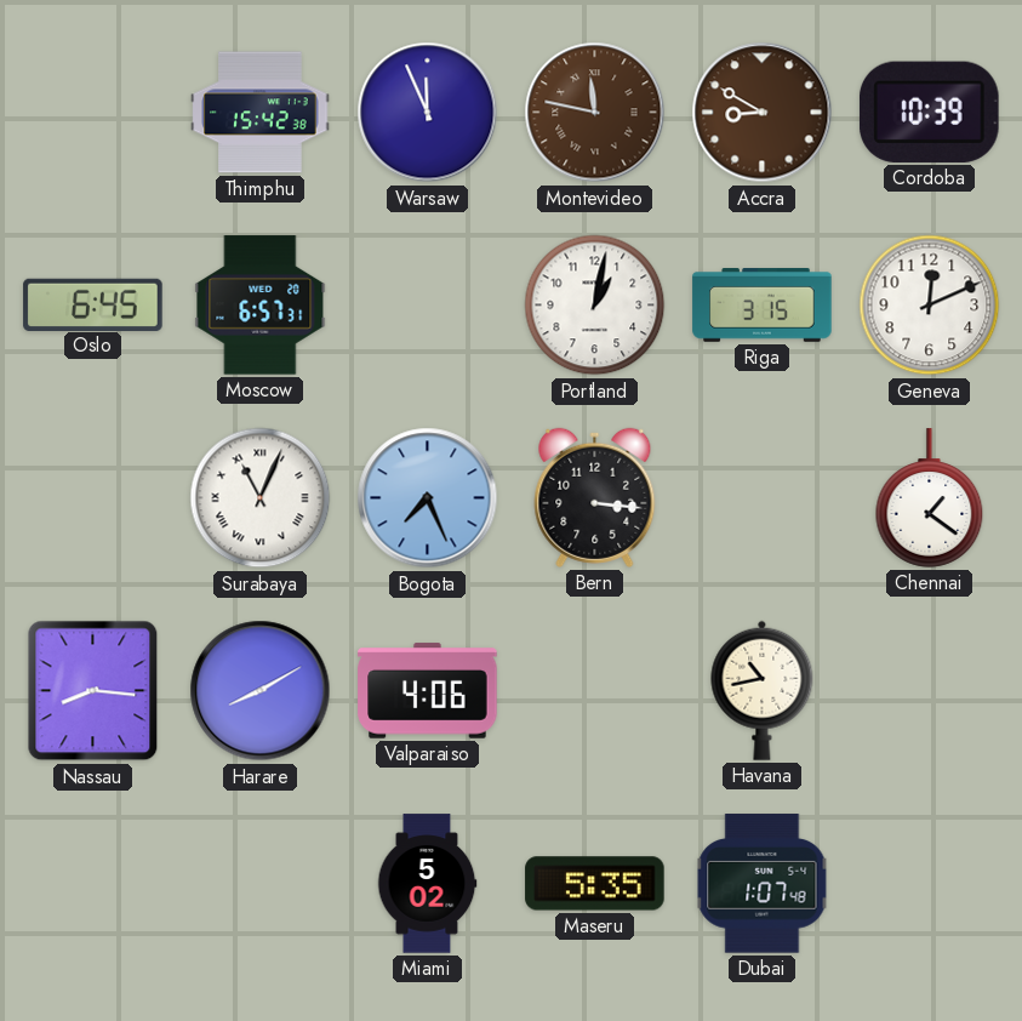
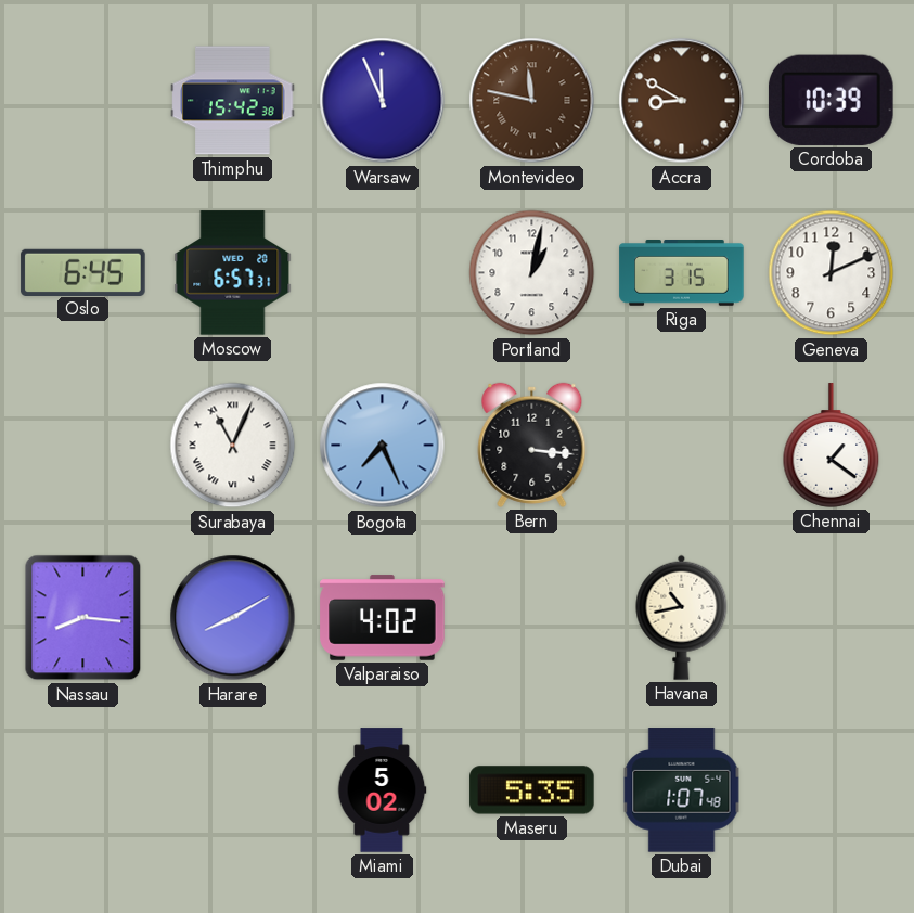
Valparaiso: 4:06 -> 4:02 (383, 618)
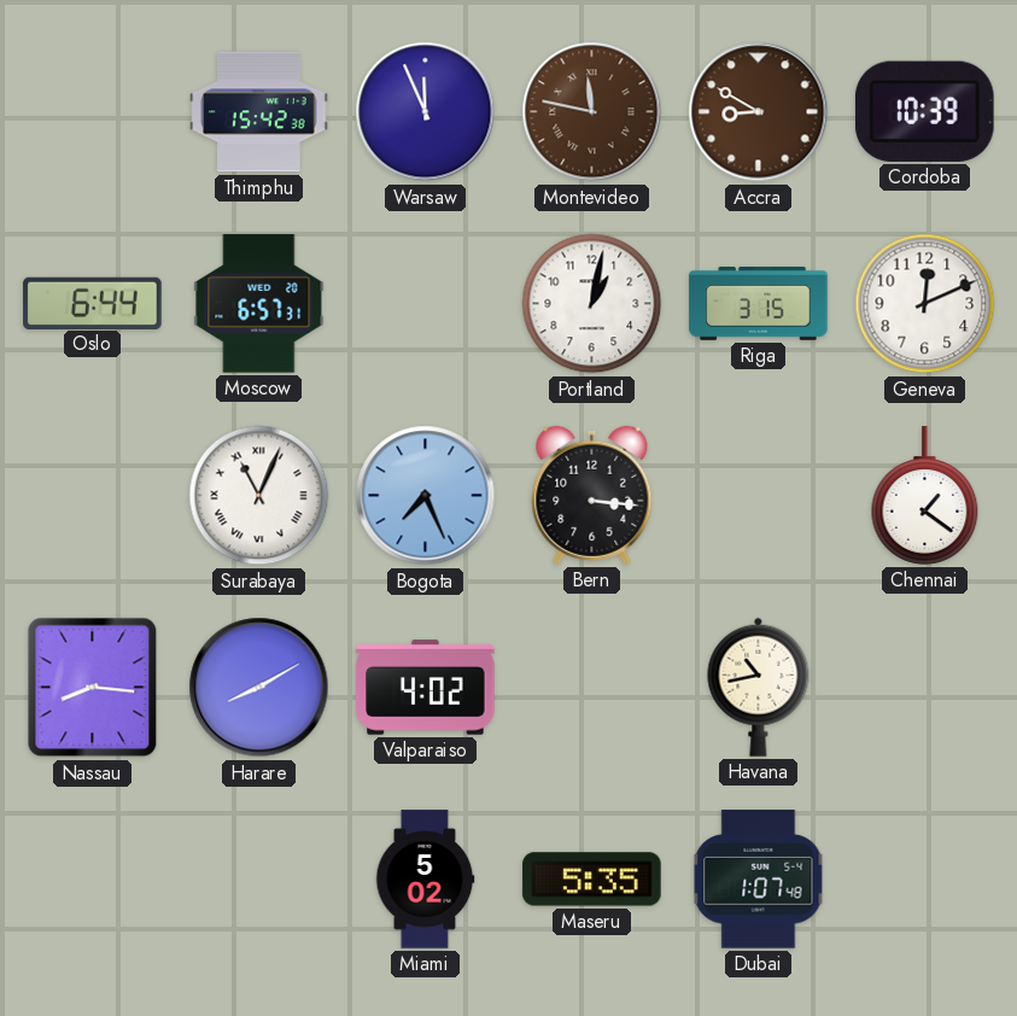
Oslo: 6:45 -> 6:44 (93, 303)
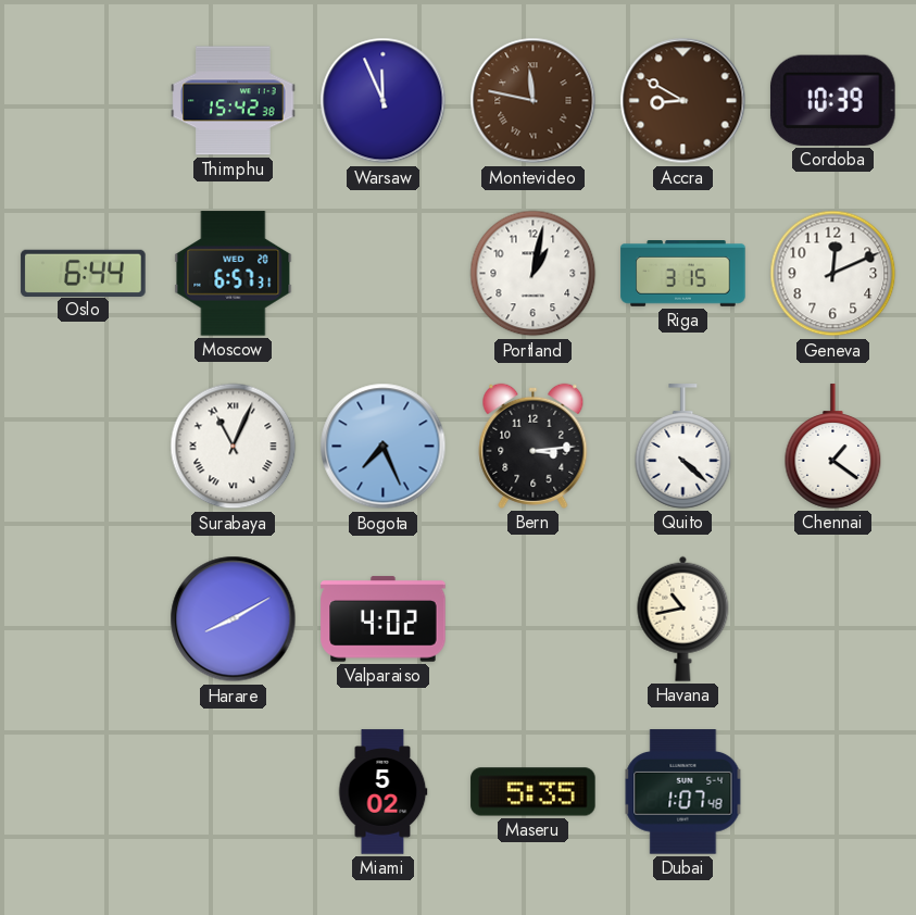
Bern: 3:16 -> 3:14 (534, 446)
Quito: none -> 4:22 (683, 447)
Nassau: 8:16 -> none (93, 688)
